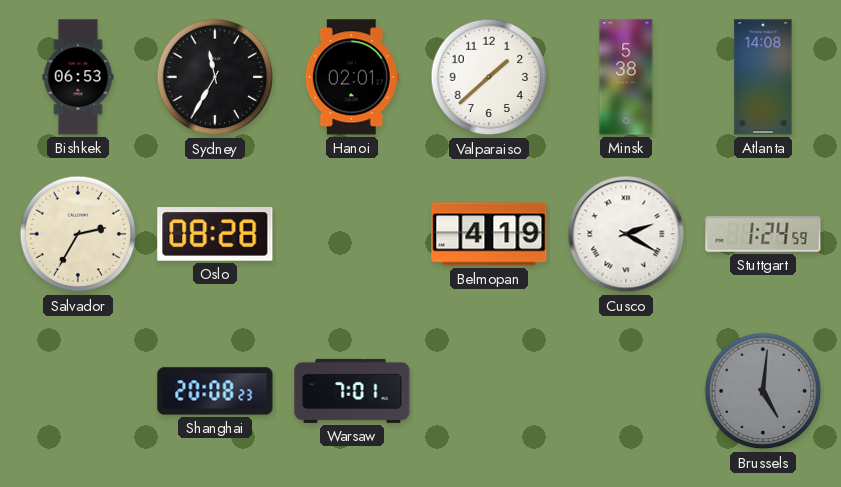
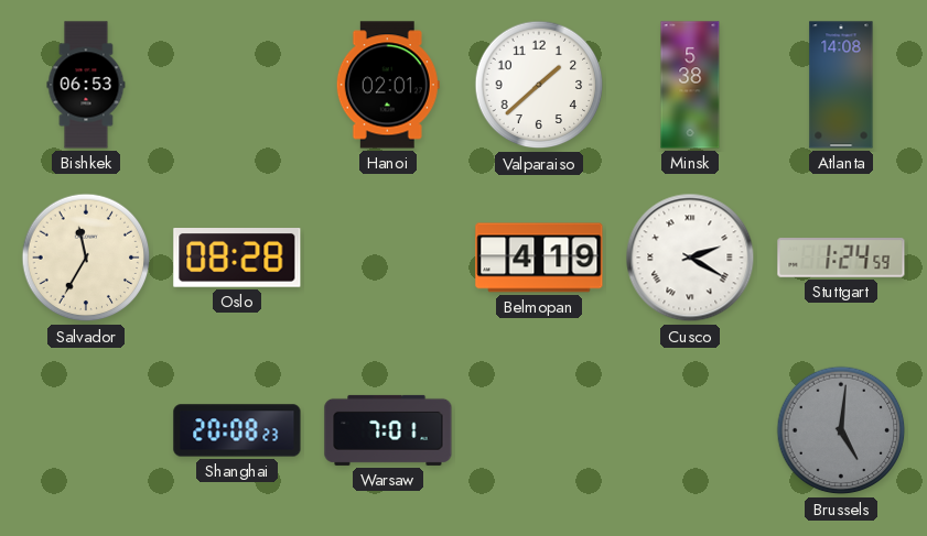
Sydney: 11:35 -> none (215, 77)
Salvador: 2:35 -> 11:35 (86, 258)
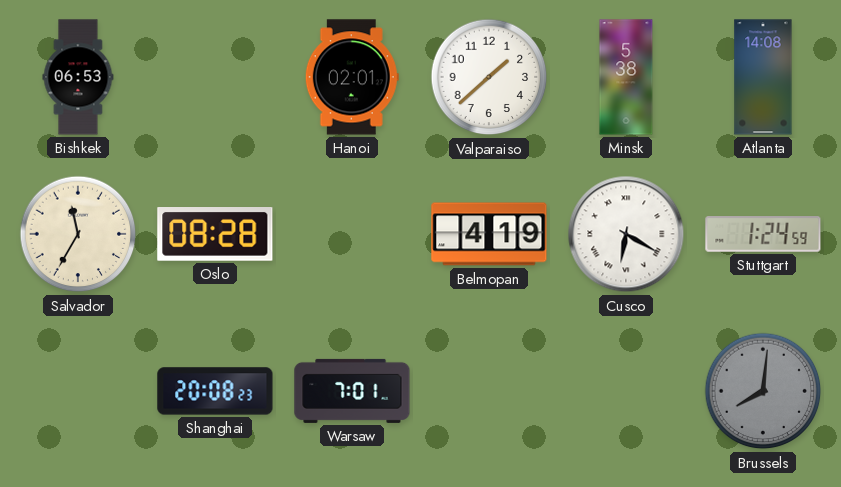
Cusco: 2:20 -> 6:20 (626, 234)
Brussels: 5:01 -> 8:01 (763, 391)
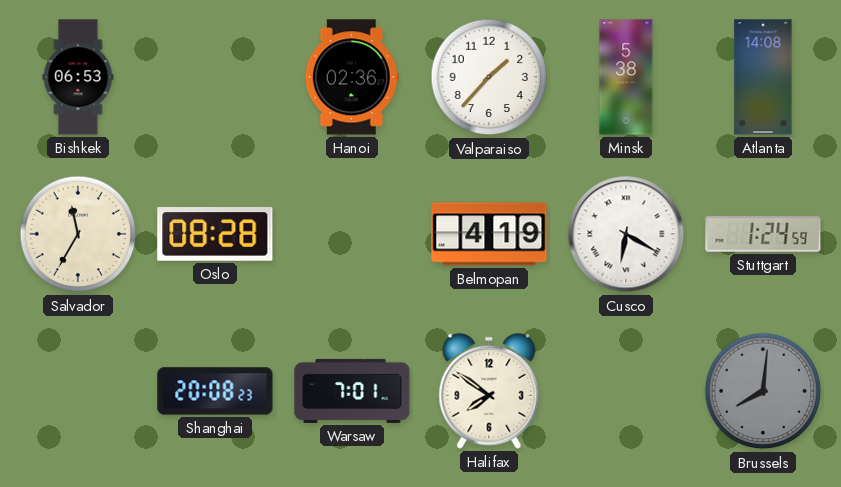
Hanoi: 02:01 -> 02:36 (352, 77)
Valparaiso: 1:38 -> 1:37 (489, 77)
Halifax: none -> 7:51 (489, 391)
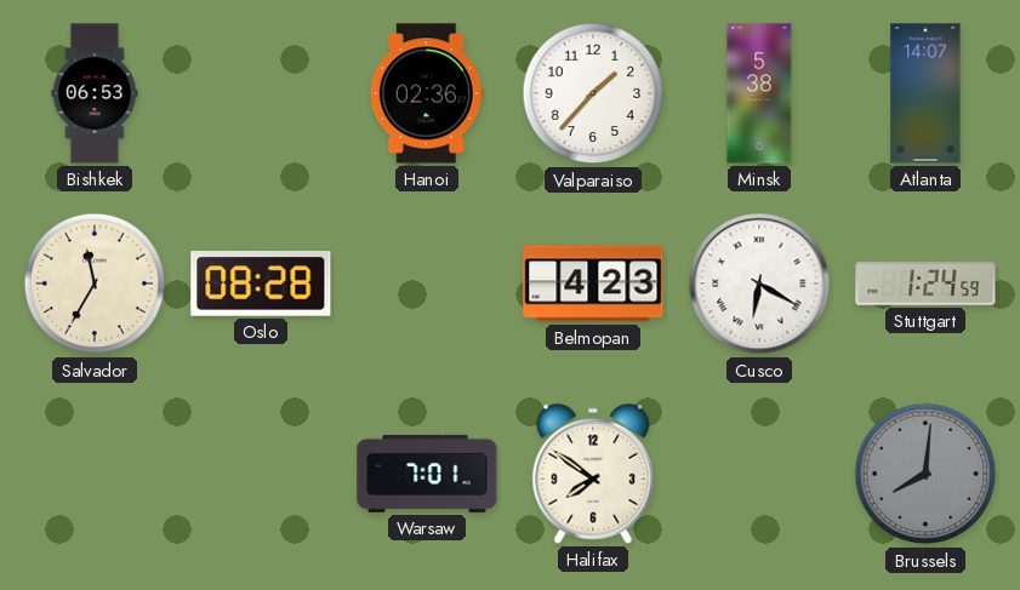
Atlanta: 14:08 -> 14:07 (925, 93)
Belmopan: 4:19 -> 4:23 (593, 283)
Shanghai: 20:08 -> none (215, 391)
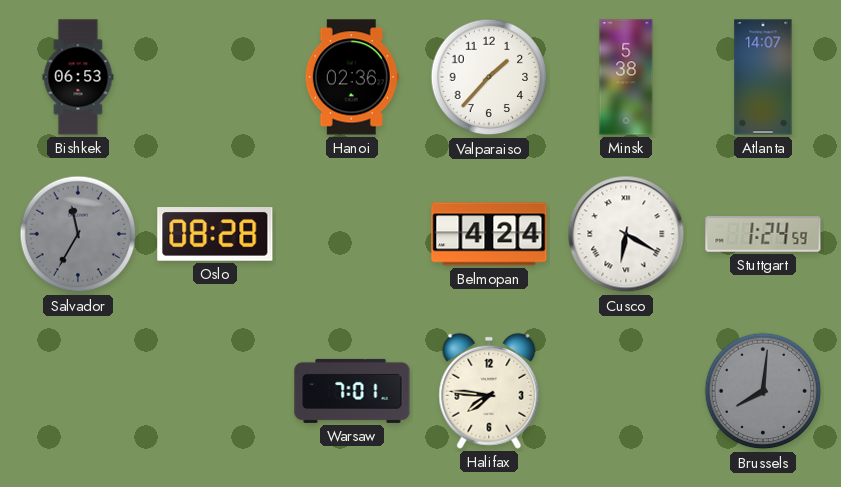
Salvador dial: cream -> grey (78, 234)
Belmopan: 4:23 -> 4:24 (489, 234)
Halifax: 7:51 -> 7:46 (489, 391)
